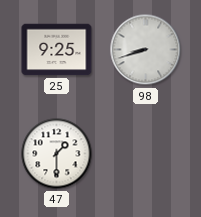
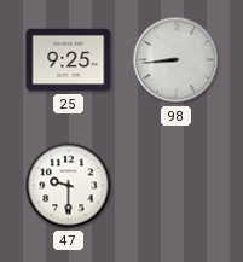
98: 8:42 -> 8:44 (177, 60)
47: 1:30 -> 9:30 (69, 186)
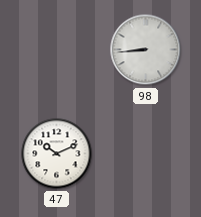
25: 9:25 -> none (69, 60)
47: 9:30 -> 10:11 (57, 154)
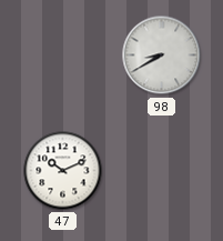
98: 8:44 -> 8:40 (162, 56)
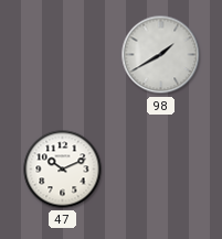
98: 8:40 -> 1:40 (161, 55)
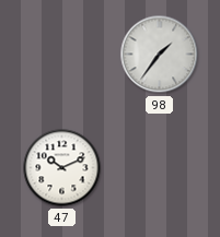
98: 1:40 -> 1:36 (160, 55)
